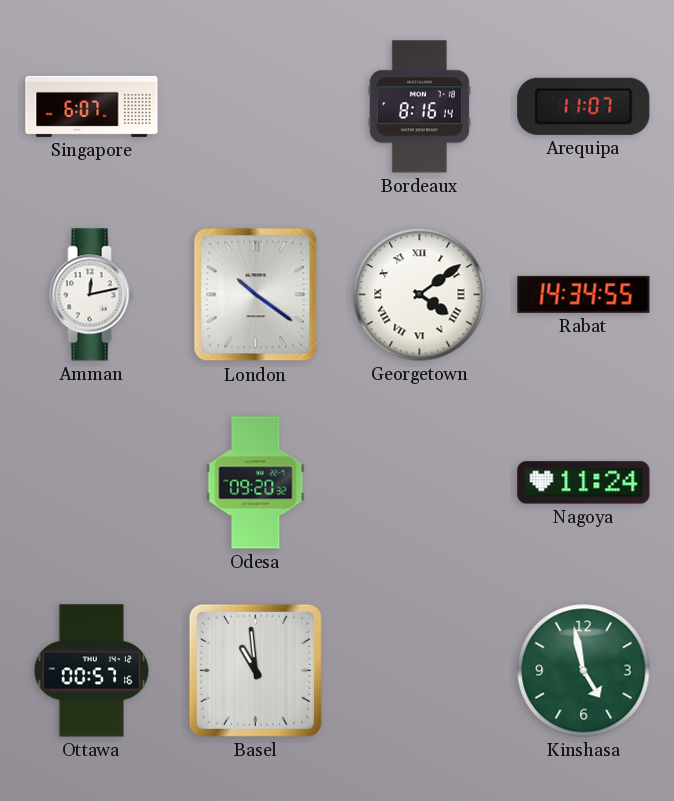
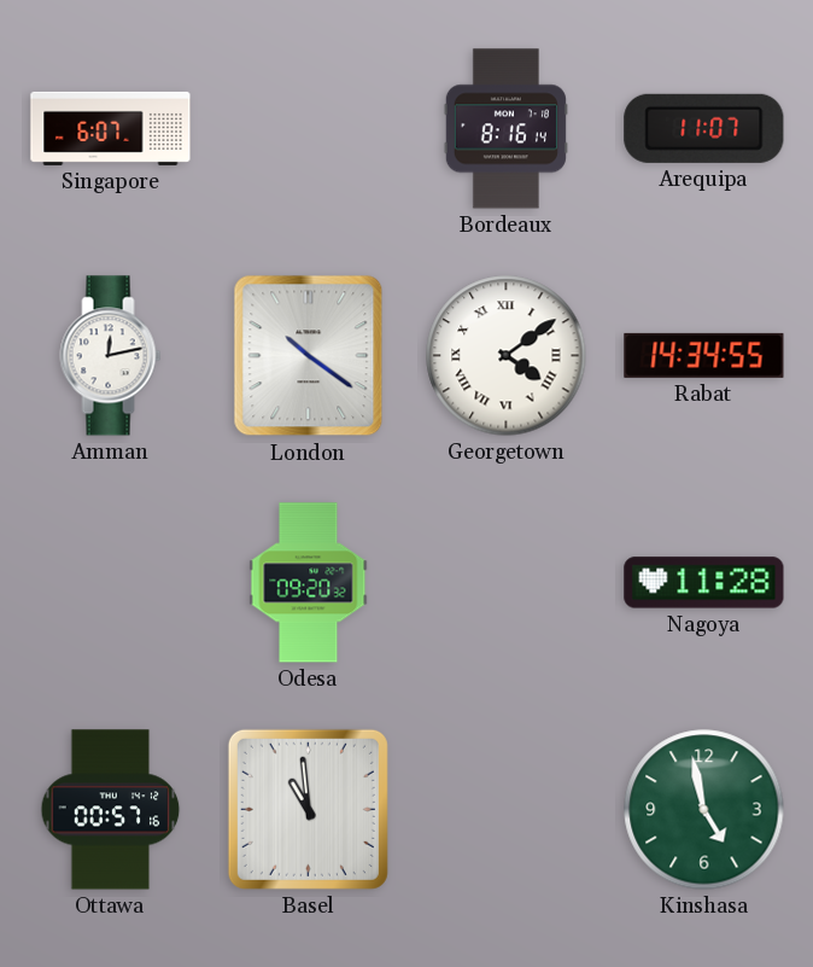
Nagoya: 11:24 -> 11:28 (704, 583)
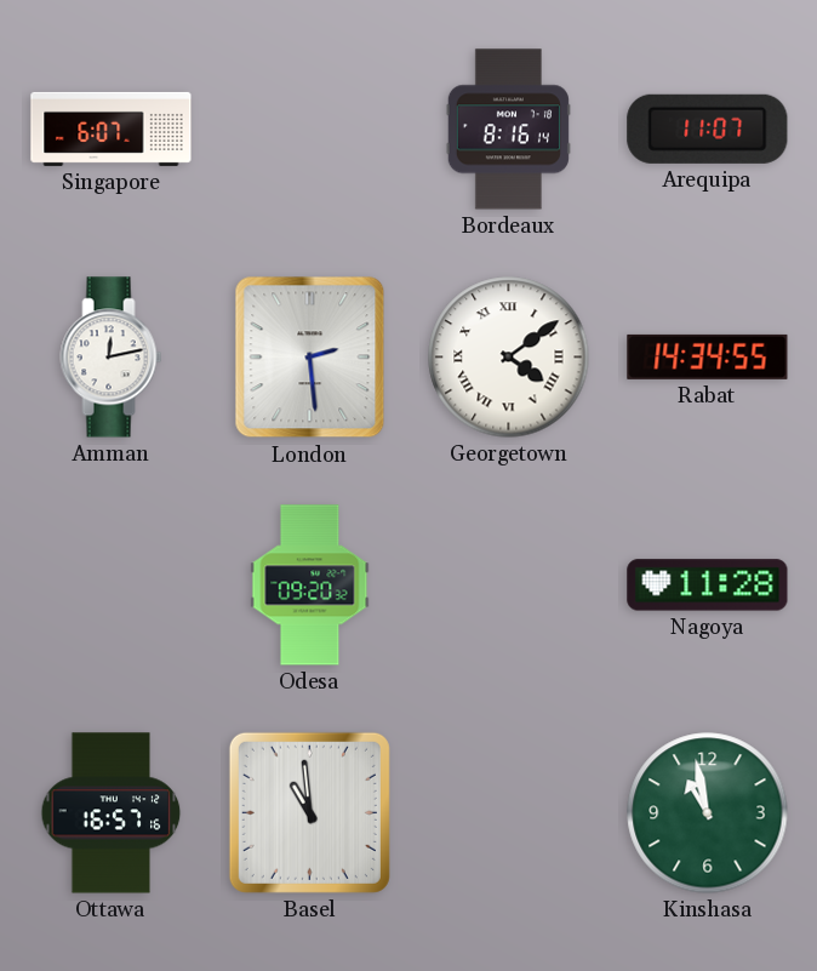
London: 10:21 -> 2:29 (310, 358)
Ottawa: 00:57 -> 16:57 (112, 813)
Kinshasa: 4:58 -> 10:58 (708, 813)
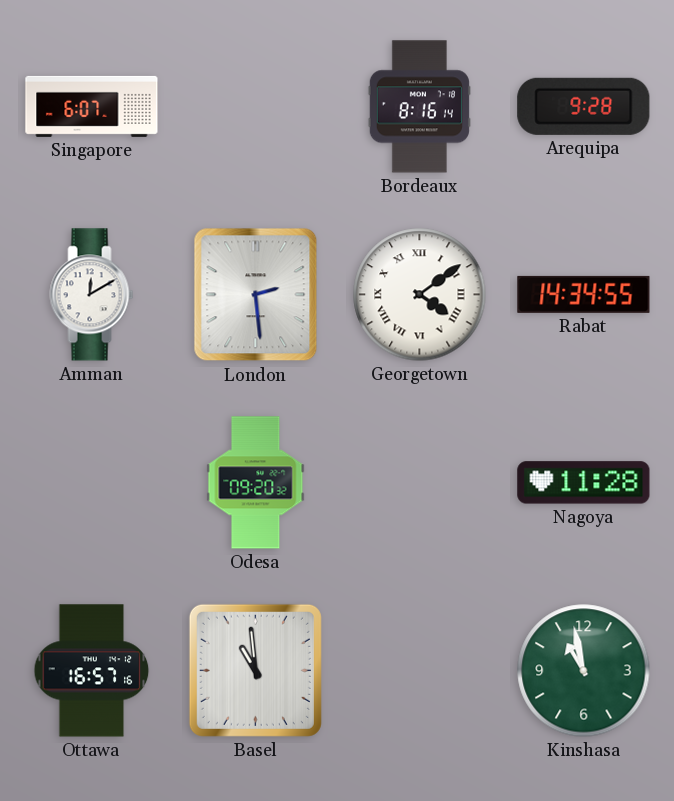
Arequipa: 11:07 -> 9:28 (584, 106)
Amman: 12:13 -> 12:10 (92, 295)
